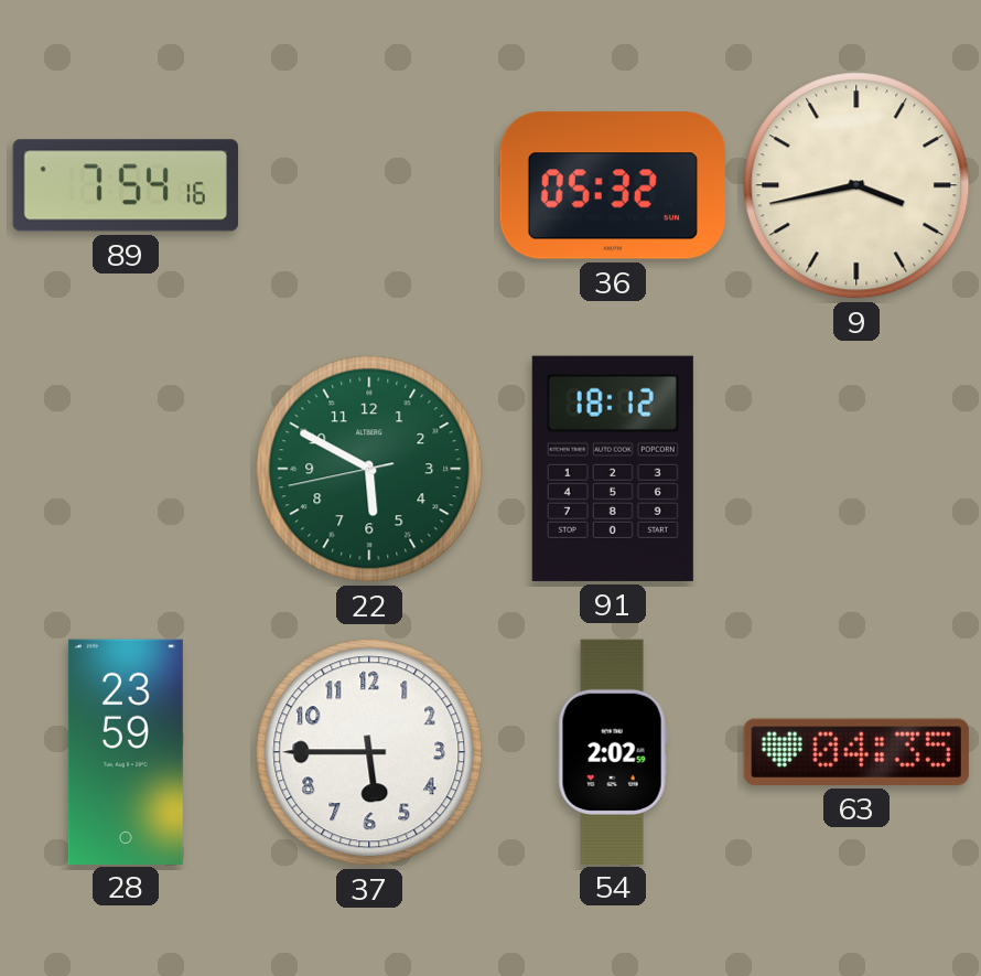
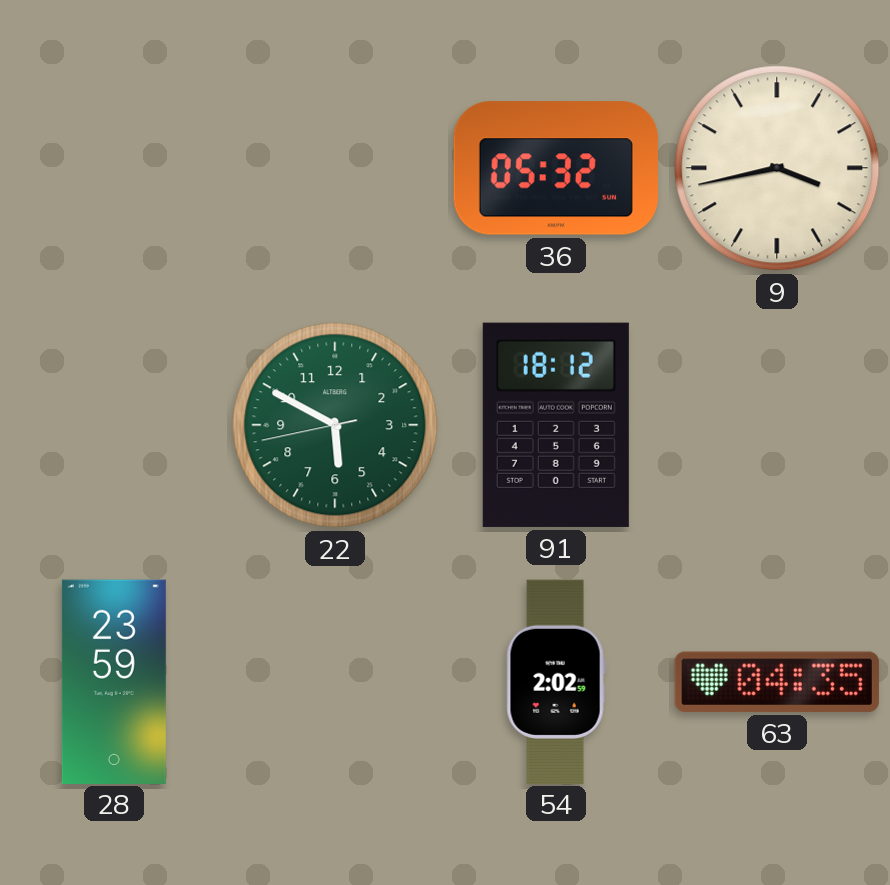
89: 7:54 -> none (126, 185)
37: 5:45 -> none (369, 752)
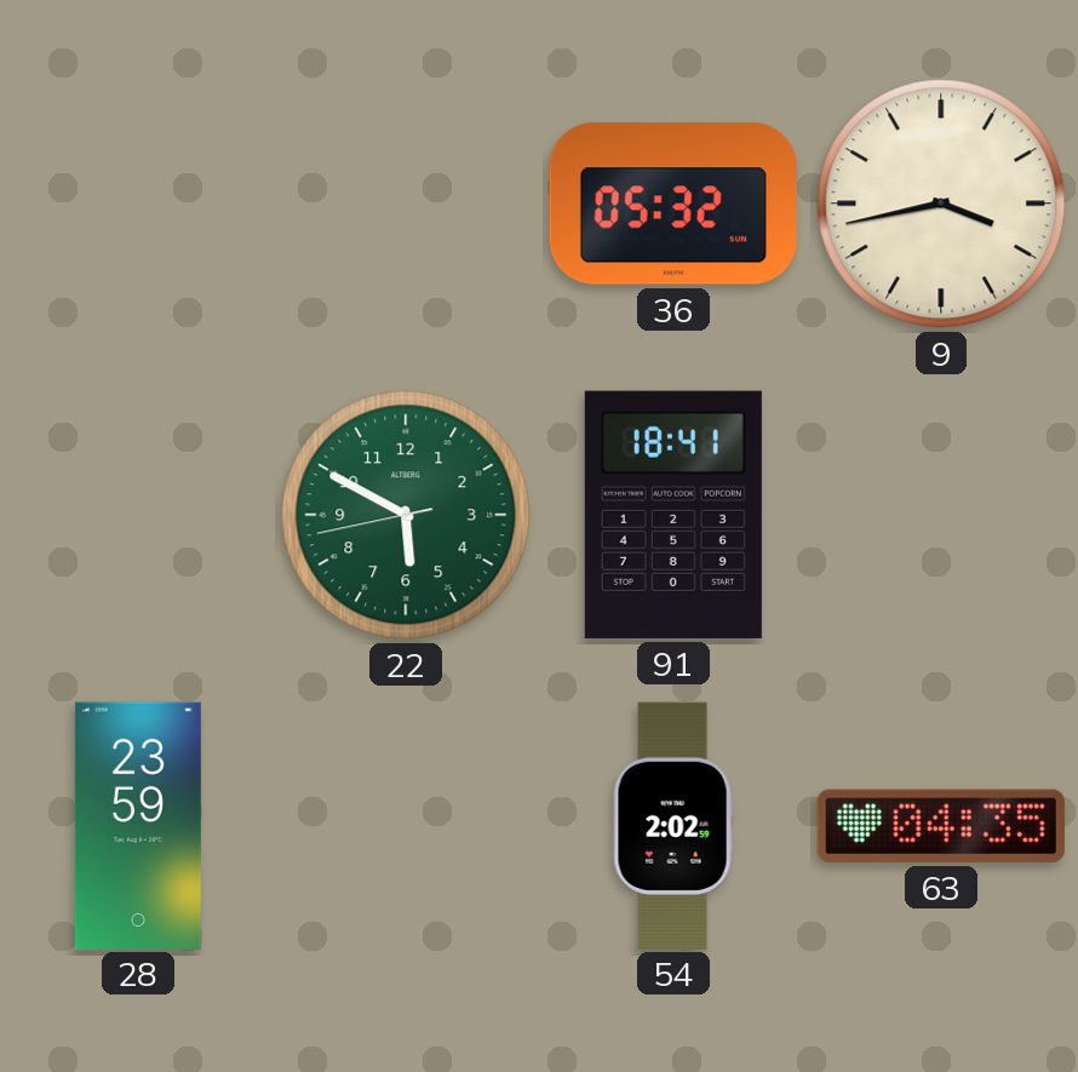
91: 18:12 -> 18:41 (673, 515)
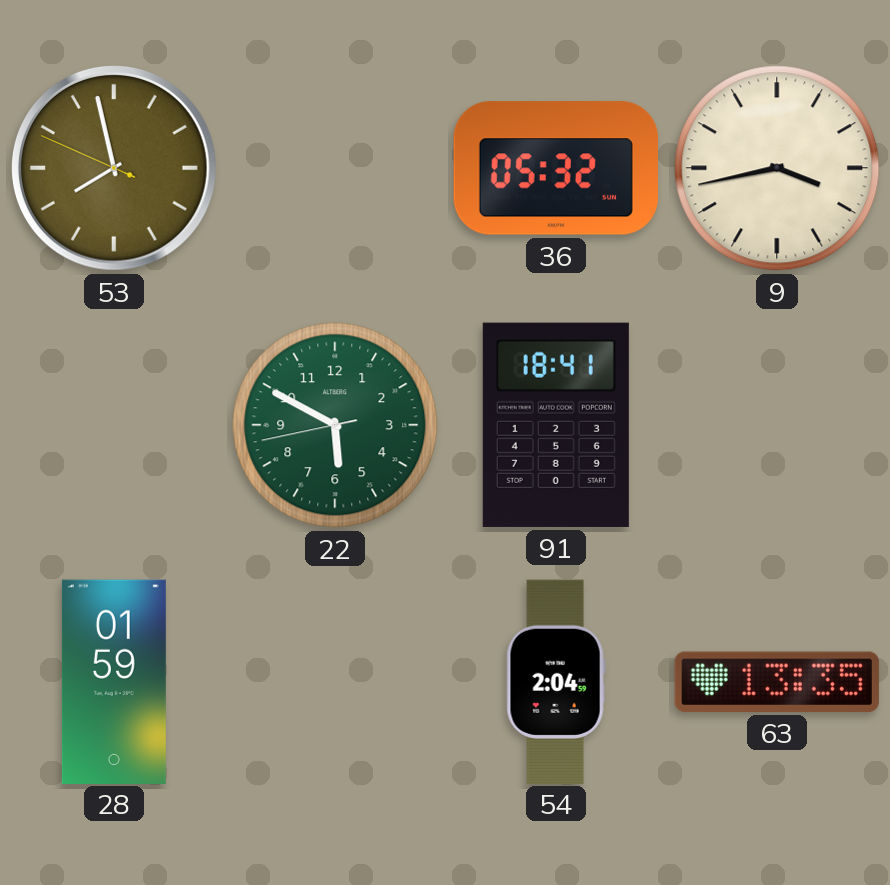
53: none -> 7:57 (114, 168)
28: 23:59 -> 01:59 (114, 681)
54: 2:02 -> 2:04 (556, 681)
63: 04:35 -> 13:35 (777, 682)
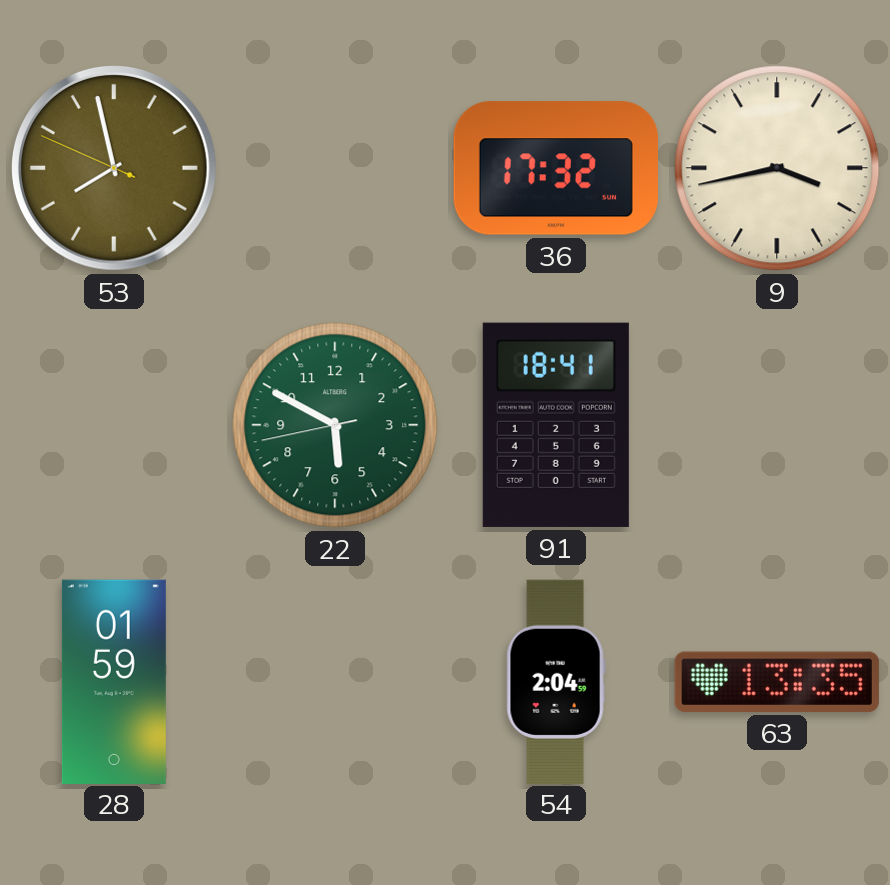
36: 05:32 -> 17:32 (556, 168)
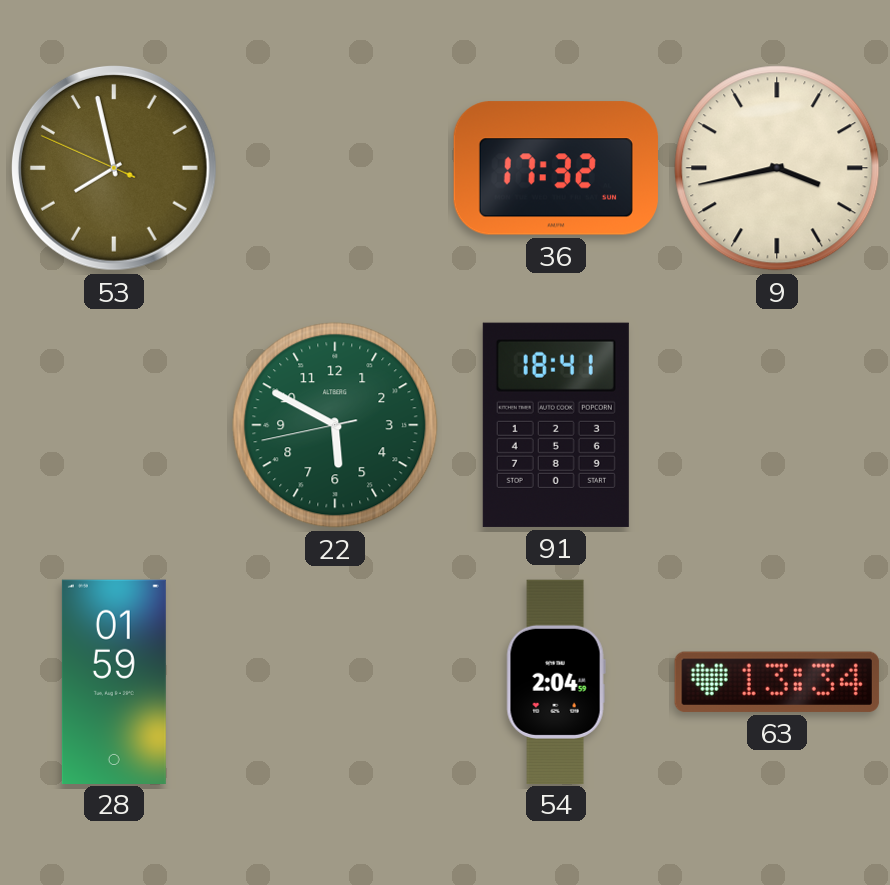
63: 13:35 -> 13:34 (777, 682)
